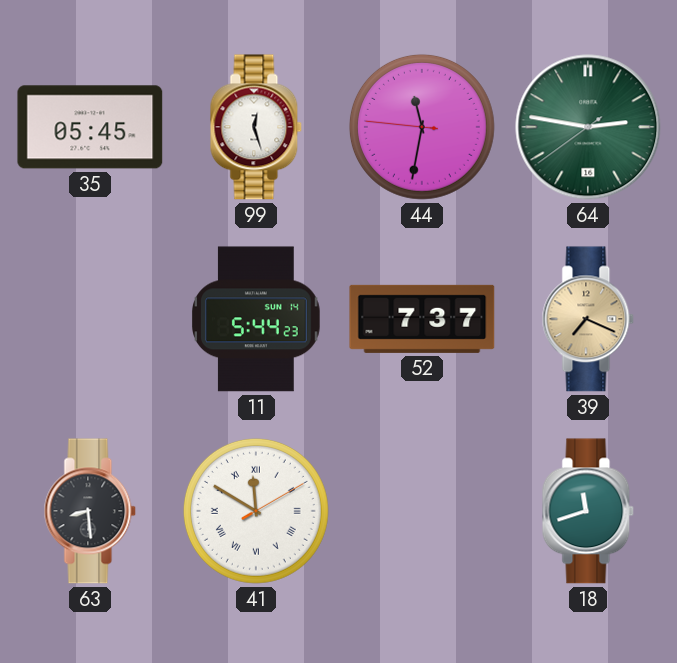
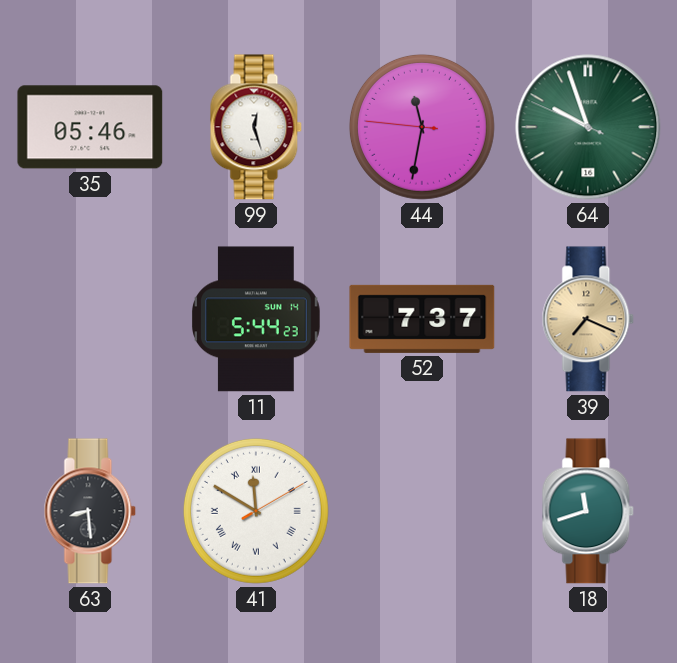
35: 05:45 -> 05:46 (90, 127)
64: 2:46 -> 9:56 (588, 127)
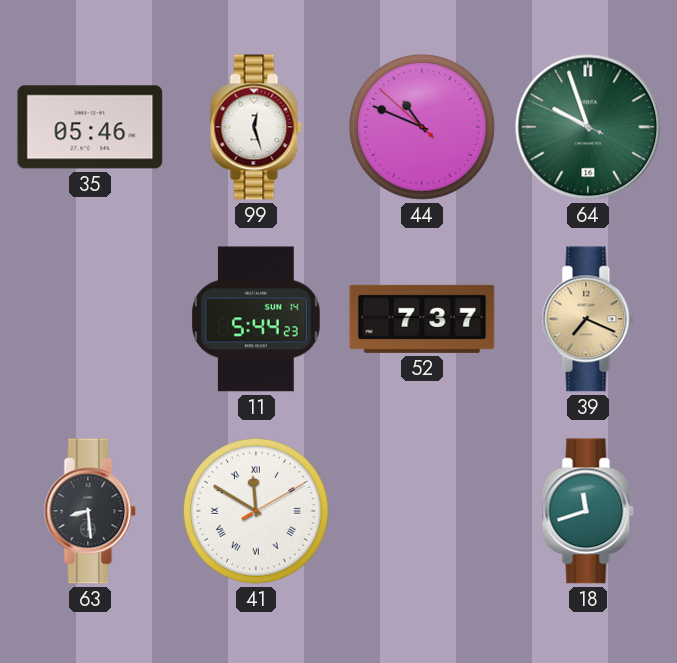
44: 11:31 -> 10:48 (422, 127)
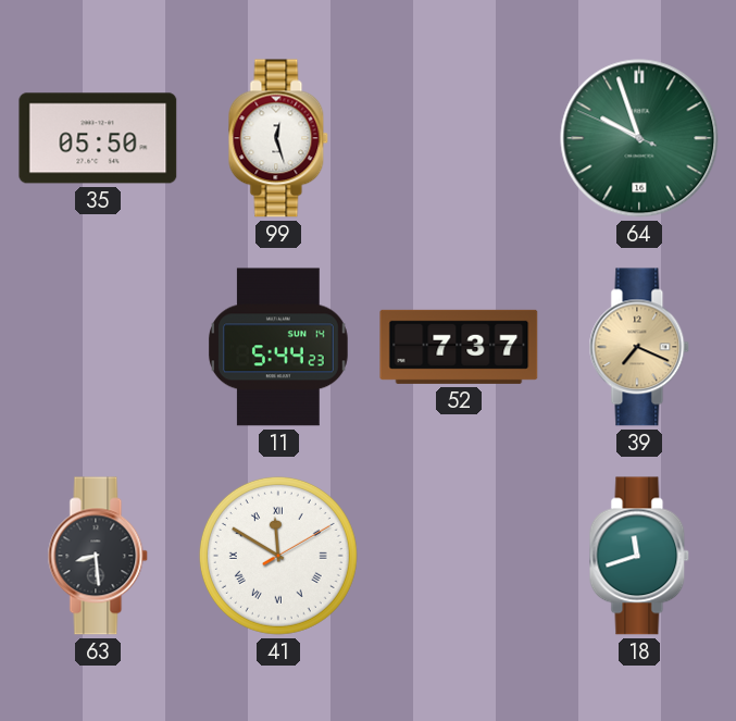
35: 05:46 -> 05:50 (98, 138)
44: 10:48 -> none (422, 127)
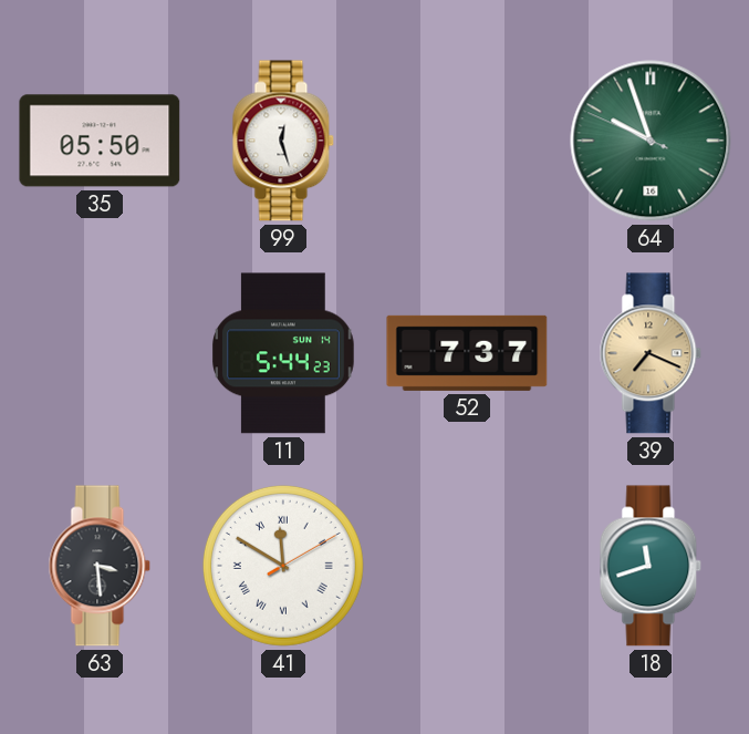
63: 8:29 -> 3:29 (100, 566)
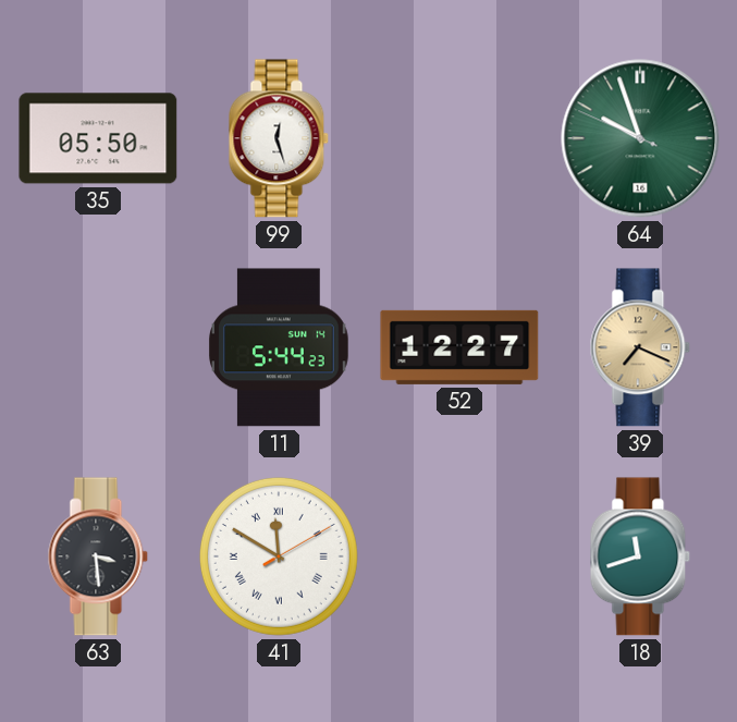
52: 7:37 -> 12:27 (459, 347)
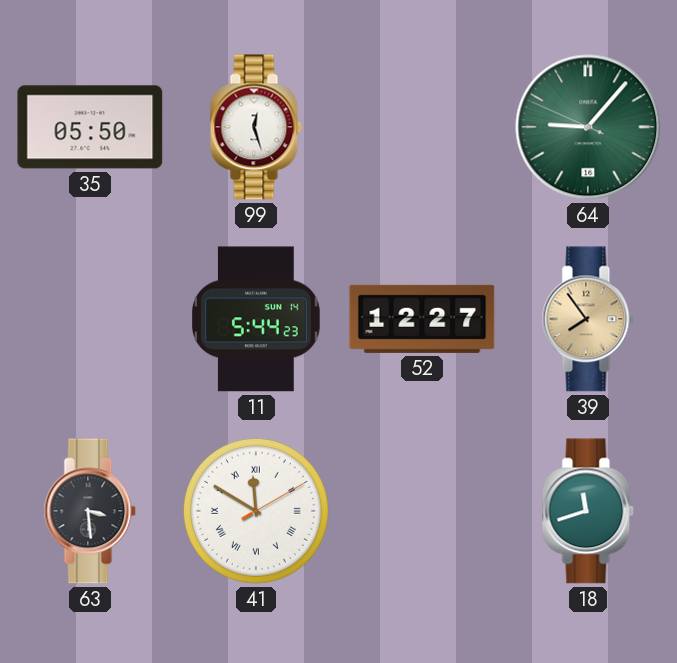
64: 9:56 -> 9:06 (588, 127)
39: 7:19 -> 7:54 (588, 319)
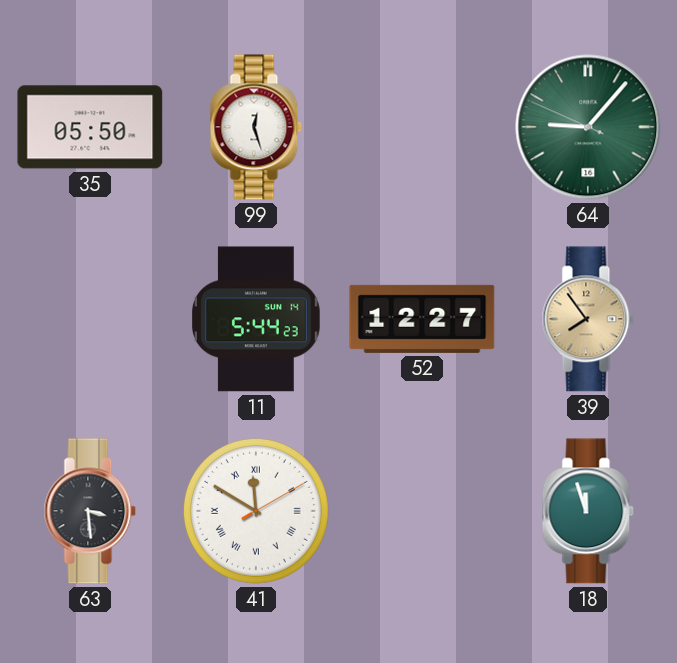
18: 11:42 -> 11:57 (588, 511)
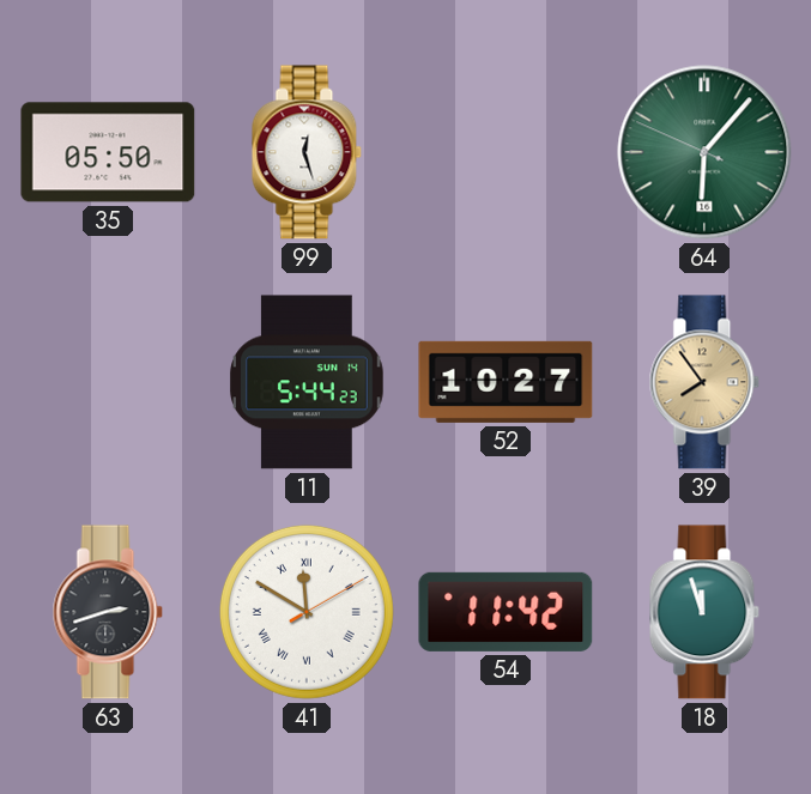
64: 9:06 -> 6:06 (704, 152)
52: 12:27 -> 10:27 (506, 382)
63: 3:29 -> 2:42 (108, 612)
54: none -> 11:42 (506, 612)
